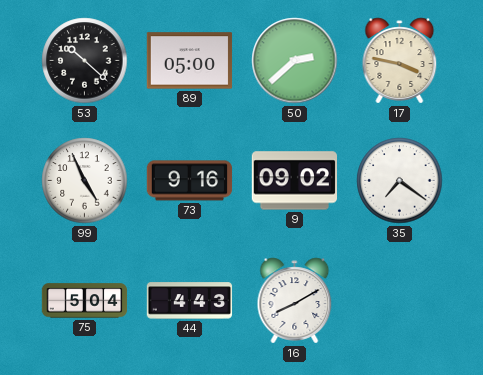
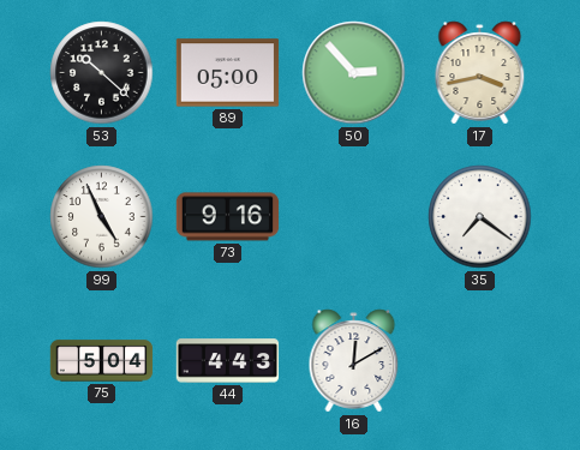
50: 2:38 -> 2:53 (354, 73)
17: 3:47 -> 3:43 (480, 73)
9: 09:02 -> none (295, 181)
16: 8:10 -> 12:10 (354, 361)
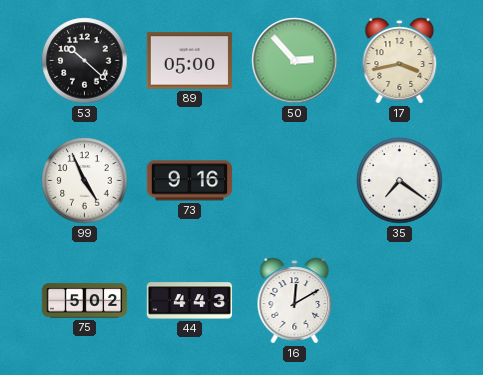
75: 5:04 -> 5:02 (85, 301)
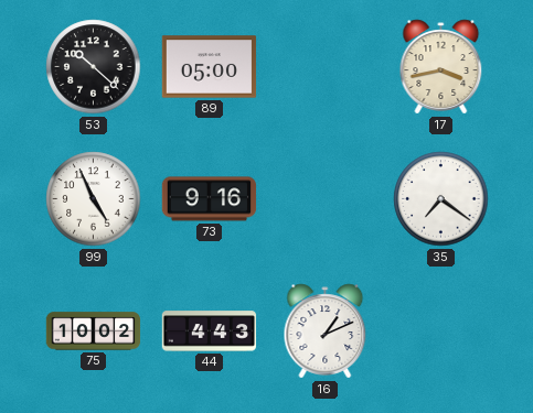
50: 2:53 -> none (295, 61)
75: 5:02 -> 10:02 (94, 332)
16: 12:10 -> 1:11 (326, 332)
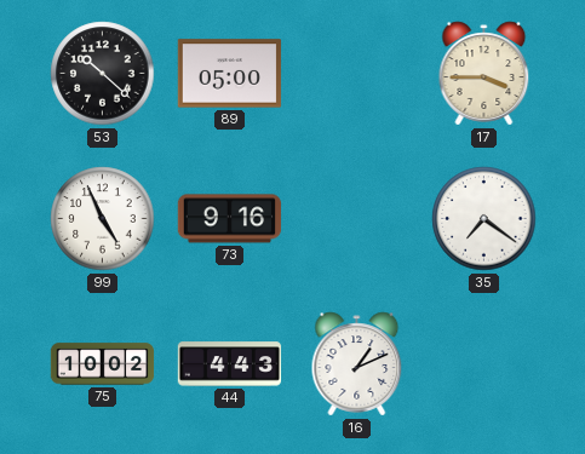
17: 3:43 -> 3:45 (484, 74)
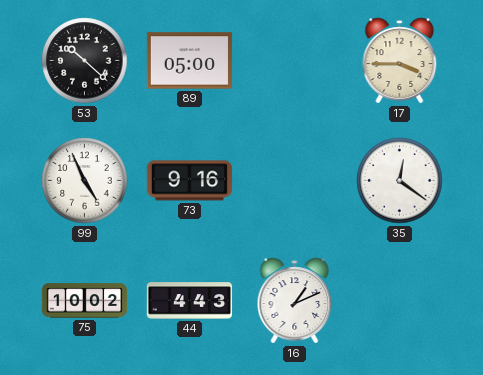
35: 7:21 -> 12:21 (400, 181)
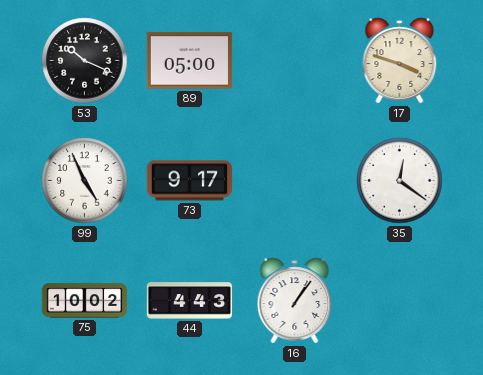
53: 10:22 -> 10:19 (85, 61)
17: 3:45 -> 3:48 (400, 61)
73: 9:16 -> 9:17 (190, 181)
16: 1:11 -> 1:06 (295, 301)
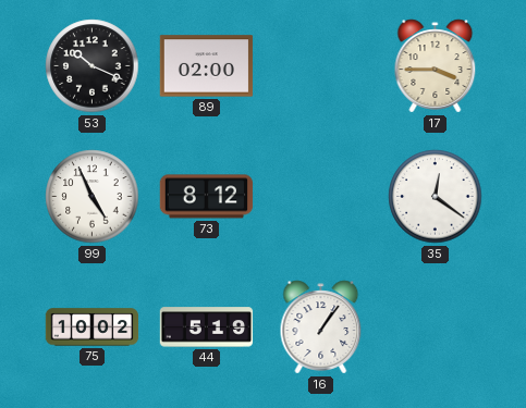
89: 05:00 -> 02:00 (207, 66)
17: 3:48 -> 3:45 (436, 66)
73: 9:17 -> 8:12 (207, 197)
44: 4:43 -> 5:19 (207, 327)
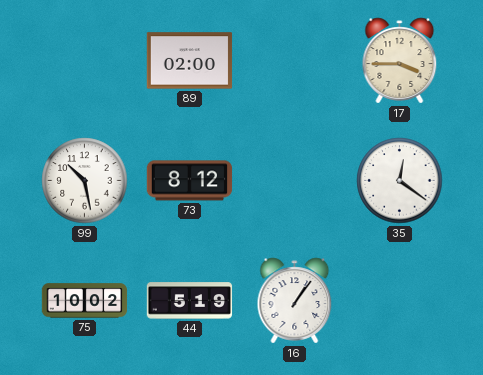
53: 10:19 -> none (93, 66)
99: 4:56 -> 10:28 (85, 181)
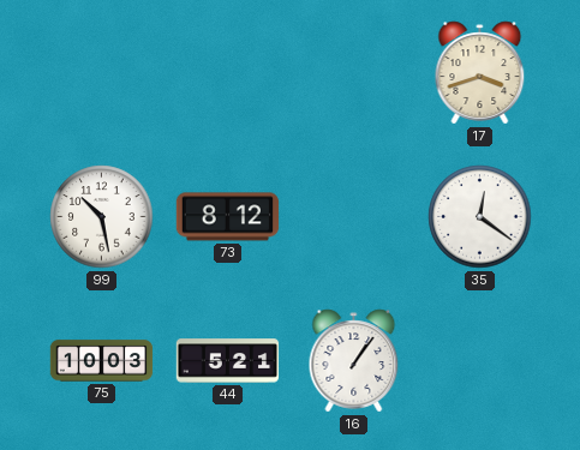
89: 02:00 -> none (190, 61)
17: 3:45 -> 3:42 (480, 73)
75: 10:02 -> 10:03 (102, 361)
44: 5:19 -> 5:21 (228, 361)
